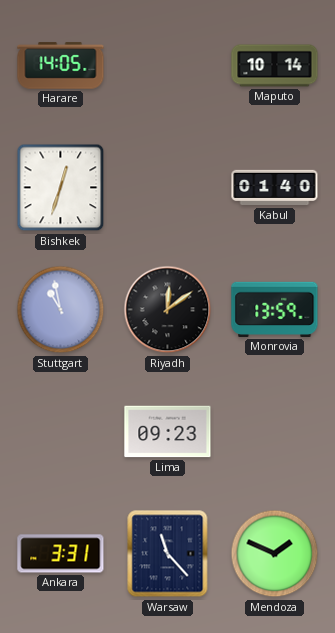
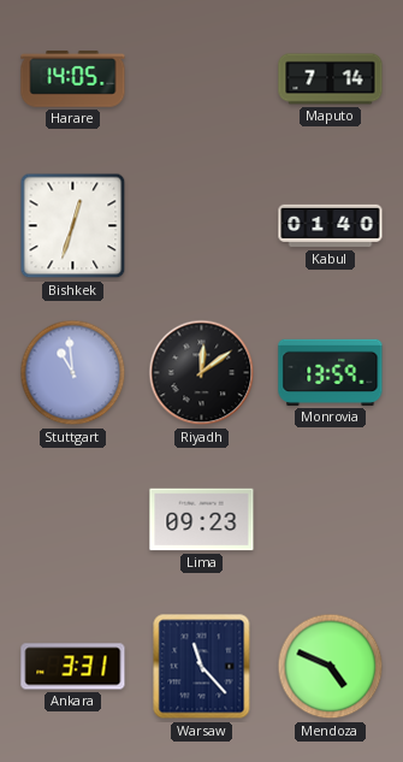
Maputo: 10:14 -> 7:14 (331, 79)
Stuttgart: 10:58 -> 10:59 (73, 373)
Mendoza: 1:49 -> 4:49 (331, 667)
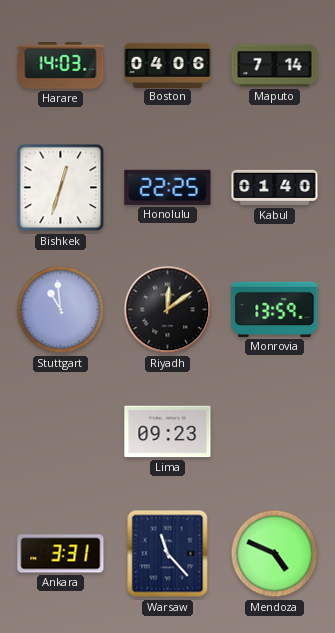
Harare: 14:05 -> 14:03 (61, 66)
Boston: none -> 04:06 (168, 65)
Honolulu: none -> 22:25 (168, 187)
